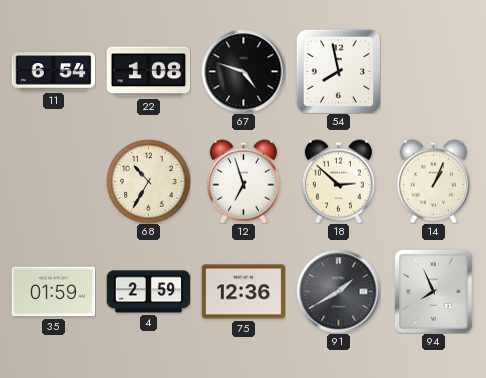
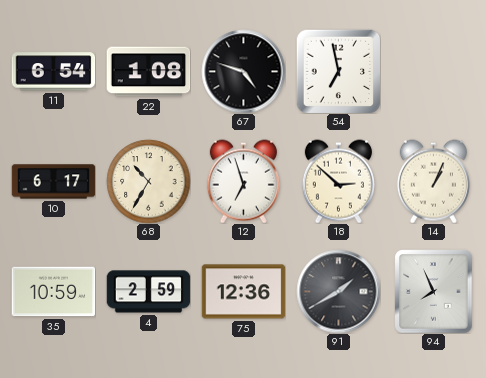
54: 7:58 -> 6:58 (338, 71)
10: none -> 6:17 (53, 182)
35: 01:59 -> 10:59 (53, 292)
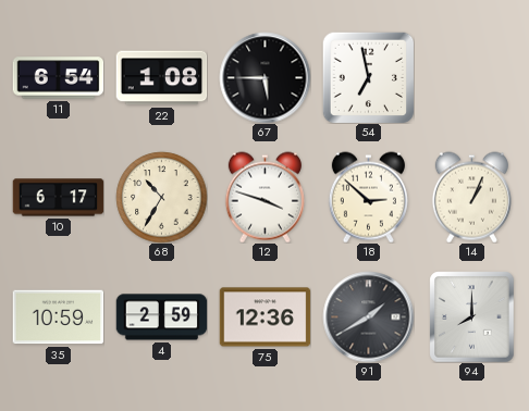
67: 4:48 -> 5:45 (264, 77)
12: 6:57 -> 3:48 (264, 197)
94: 7:56 -> 8:00 (472, 316)
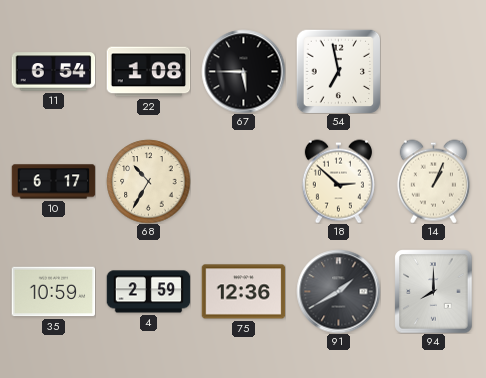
12: 3:48 -> none (264, 197)
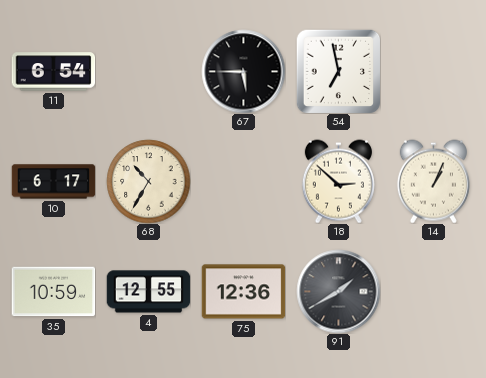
22: 1:08 -> none (148, 72)
4: 2:59 -> 12:55 (148, 292)
94: 8:00 -> none (434, 291)
